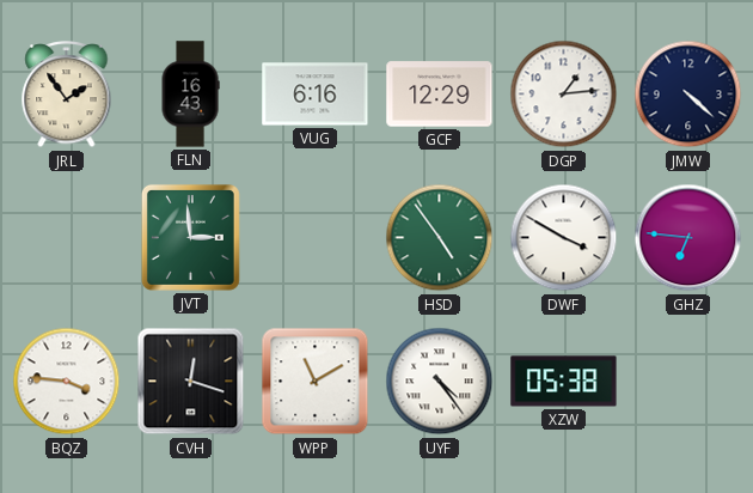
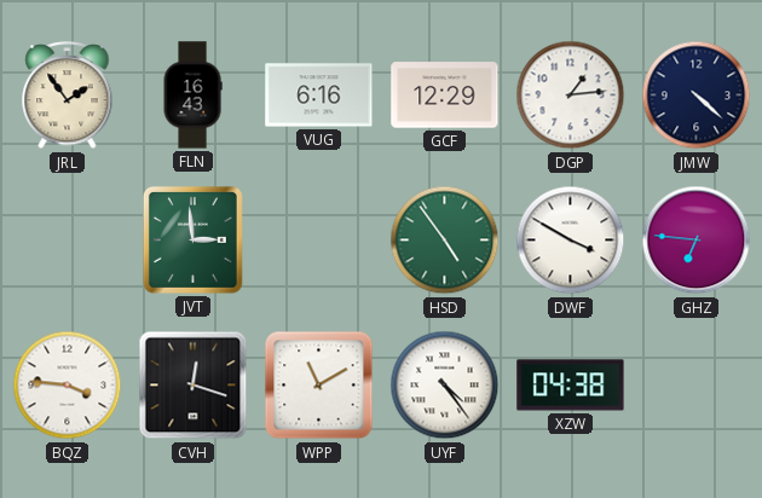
XZW: 05:38 -> 04:38 (571, 386)
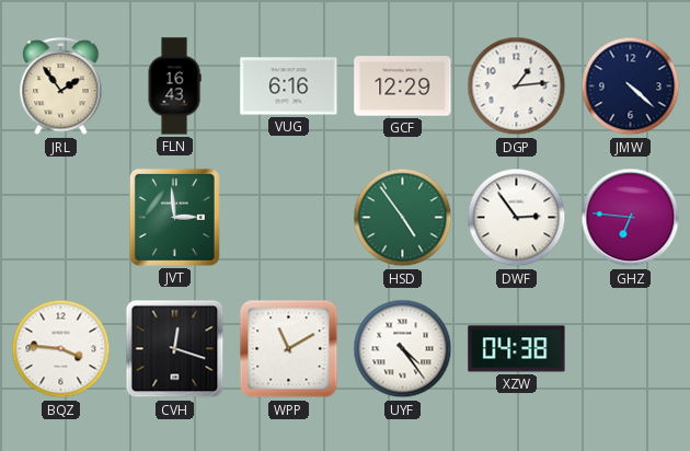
DWF: 3:50 -> 2:54 (517, 218)
